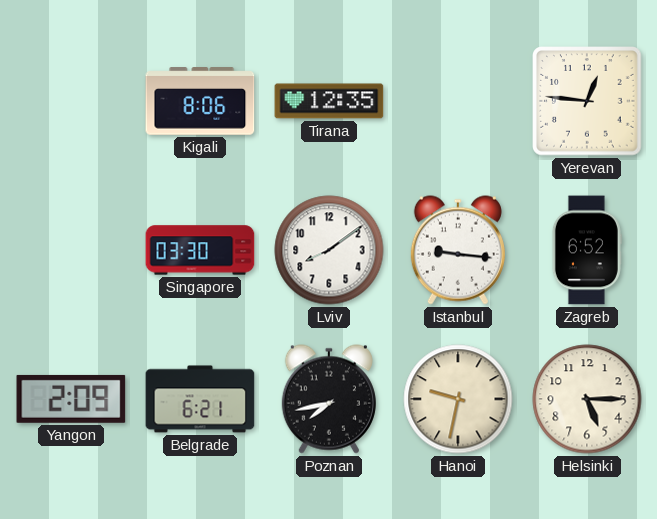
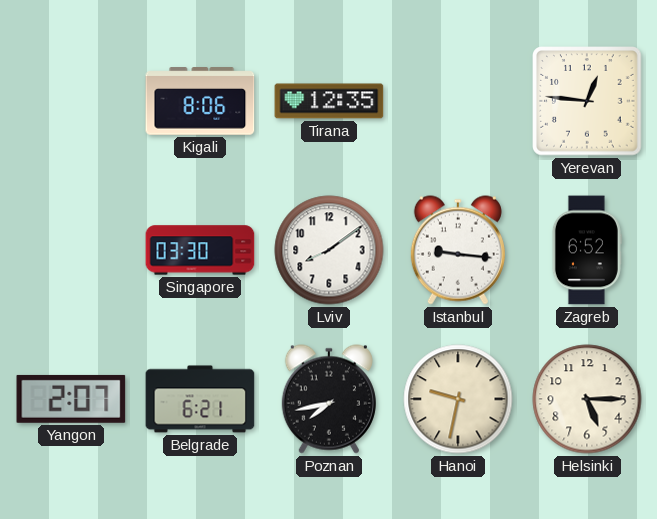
Yangon: 2:09 -> 2:07 (71, 399)
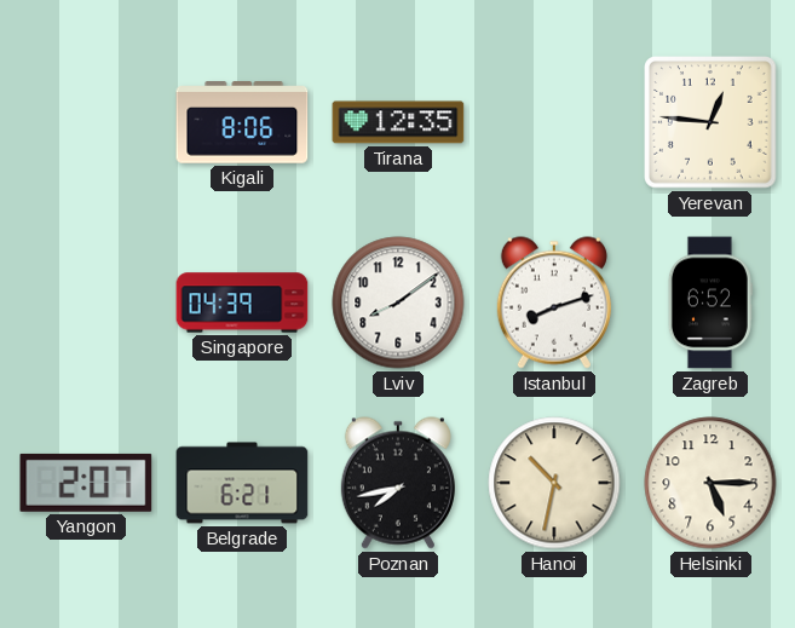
Singapore: 03:30 -> 04:39 (242, 303)
Istanbul: 9:16 -> 8:12 (554, 303)
Hanoi: 9:32 -> 10:32 (554, 483)
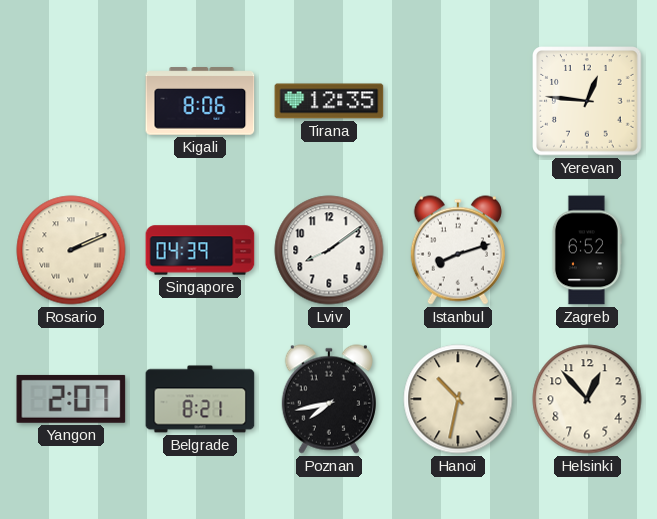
Rosario: none -> 2:11 (71, 250)
Belgrade: 6:21 -> 8:21 (200, 399)
Helsinki: 5:15 -> 12:53 (587, 399)
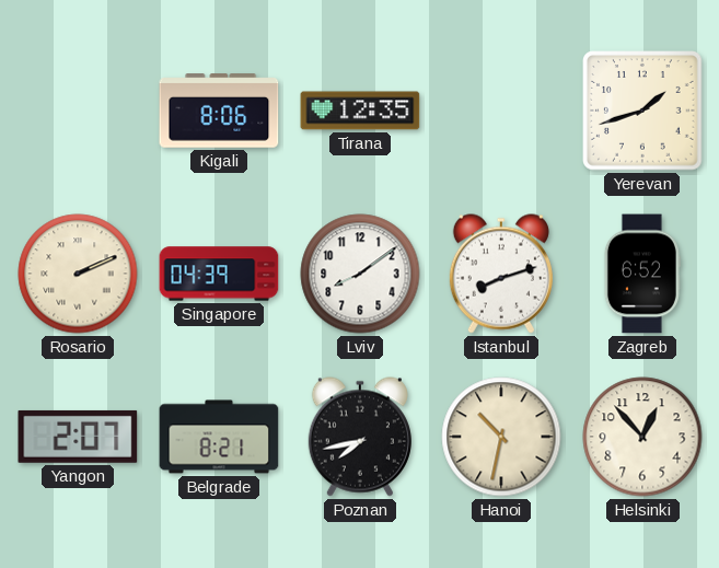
Yerevan: 12:46 -> 1:42 (642, 111)
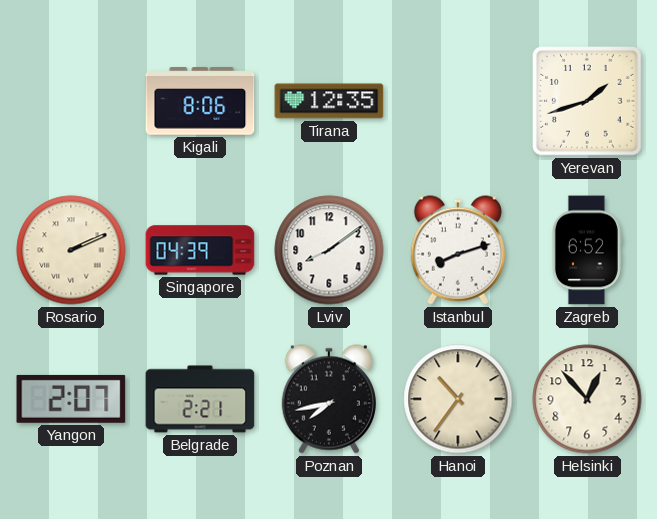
Belgrade: 8:21 -> 2:21 (200, 399)
Hanoi: 10:32 -> 10:36 (458, 399)
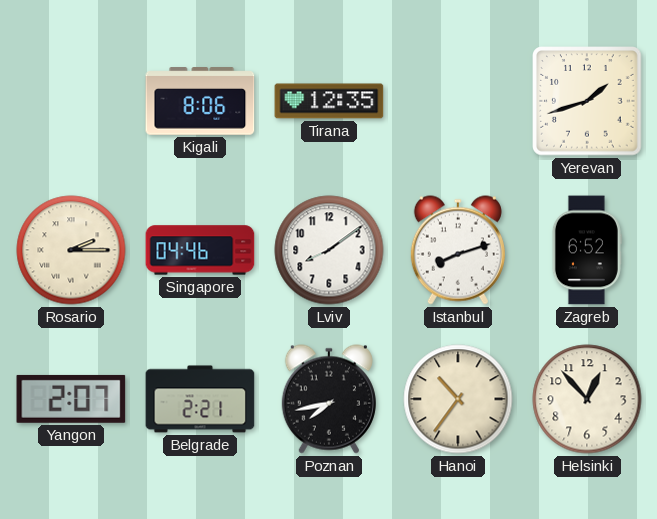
Rosario: 2:11 -> 2:15 (71, 250)
Singapore: 04:39 -> 04:46 (200, 250)
